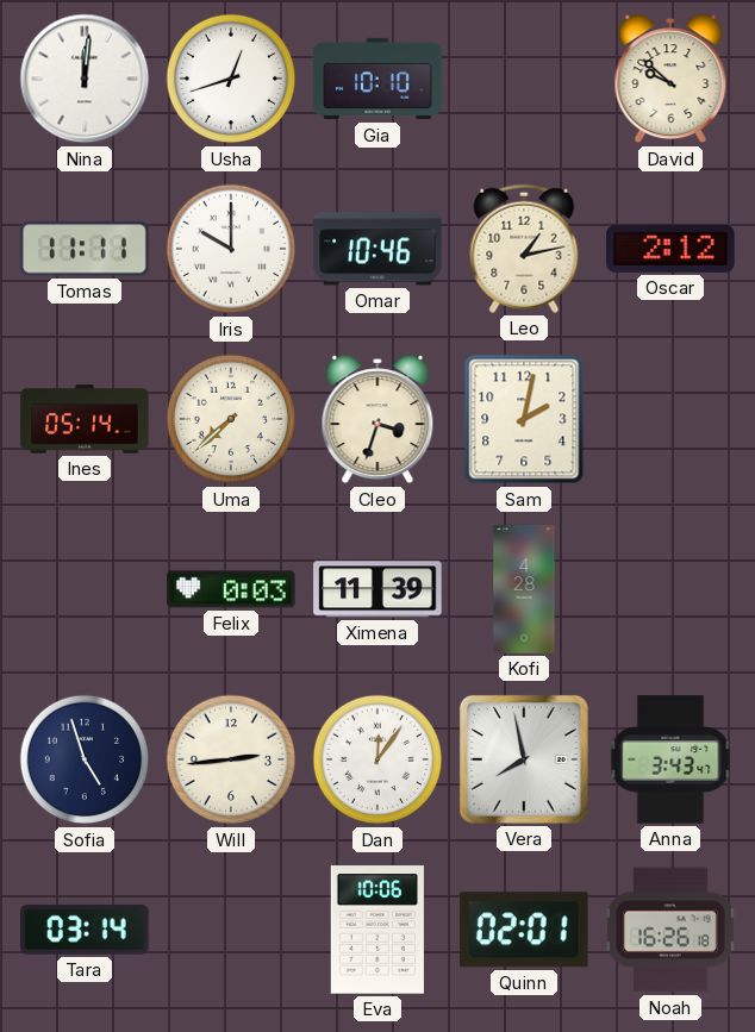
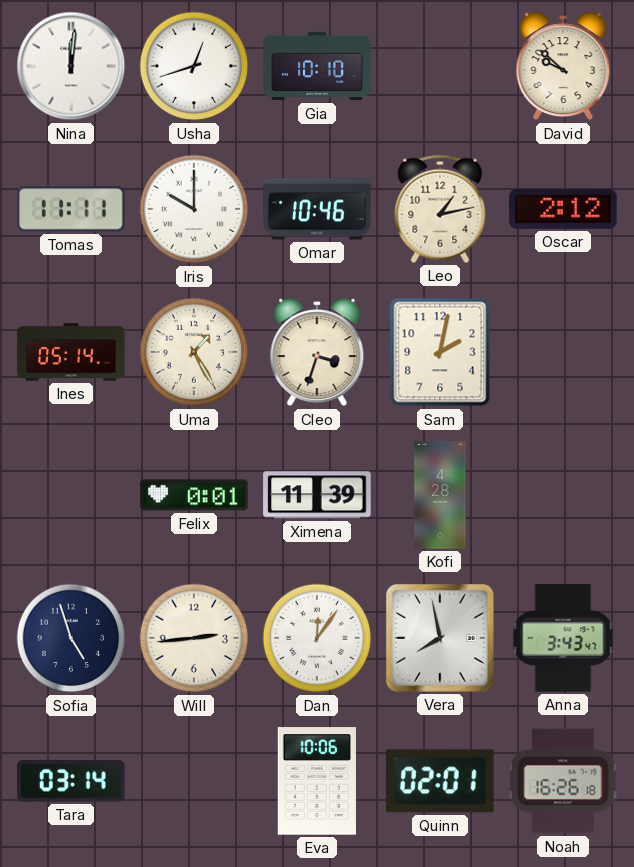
Uma: 7:38 -> 1:25 (194, 352)
Felix: 0:03 -> 0:01 (194, 495)
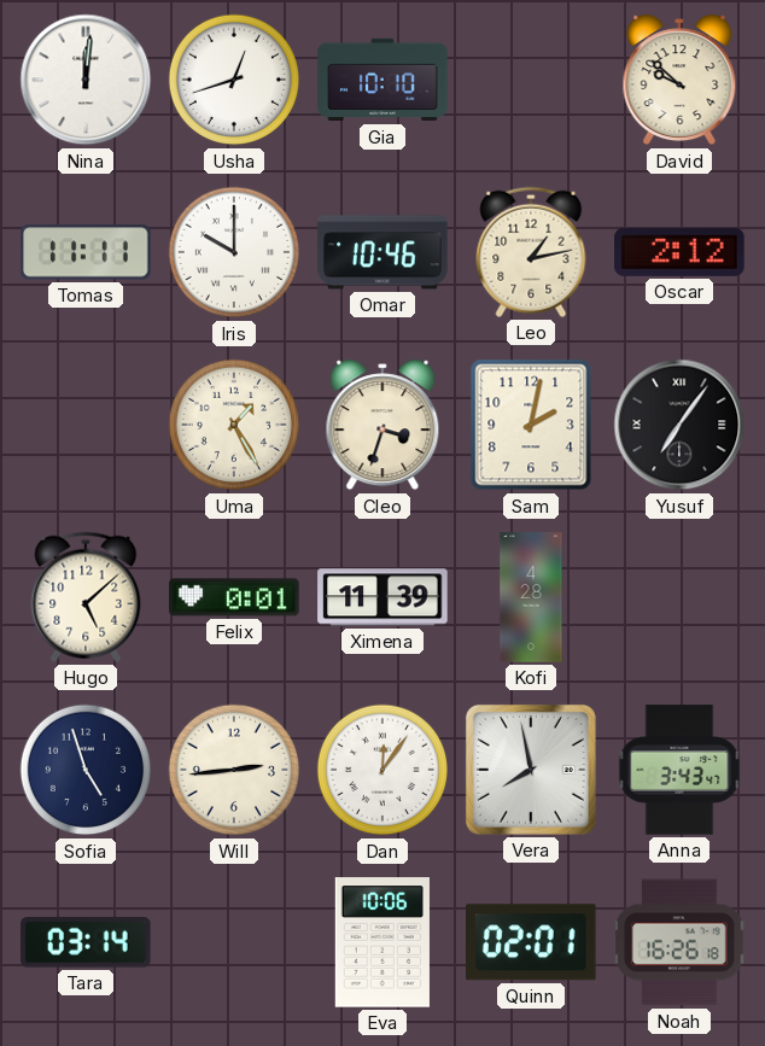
Ines: 05:14 -> none (71, 352)
Yusuf: none -> 7:06 (679, 425)
Hugo: none -> 5:08 (86, 597)
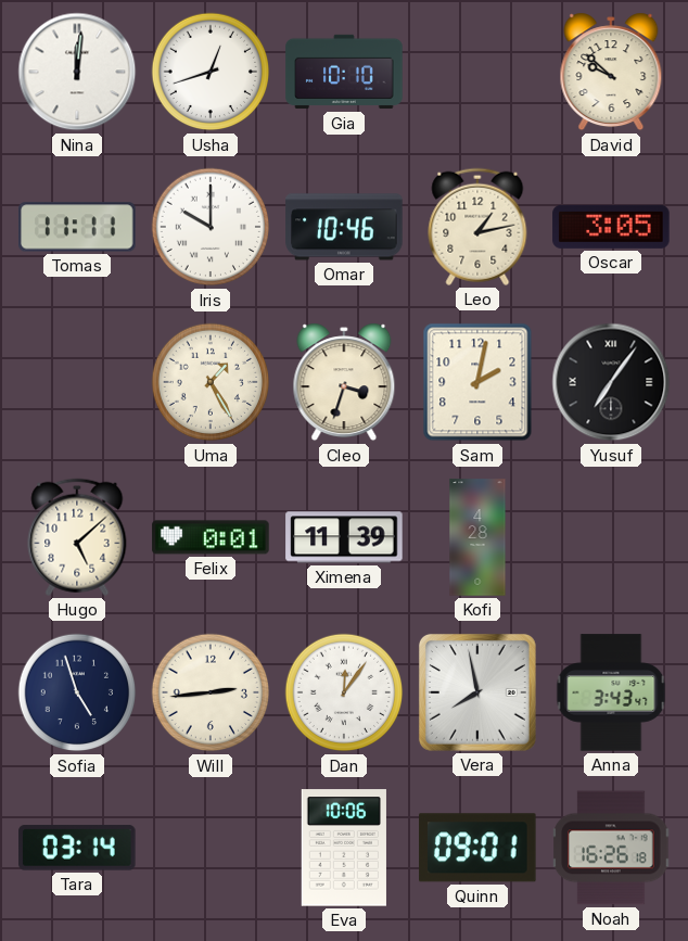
Oscar: 2:12 -> 3:05 (611, 227)
Quinn: 02:01 -> 09:01 (479, 848)
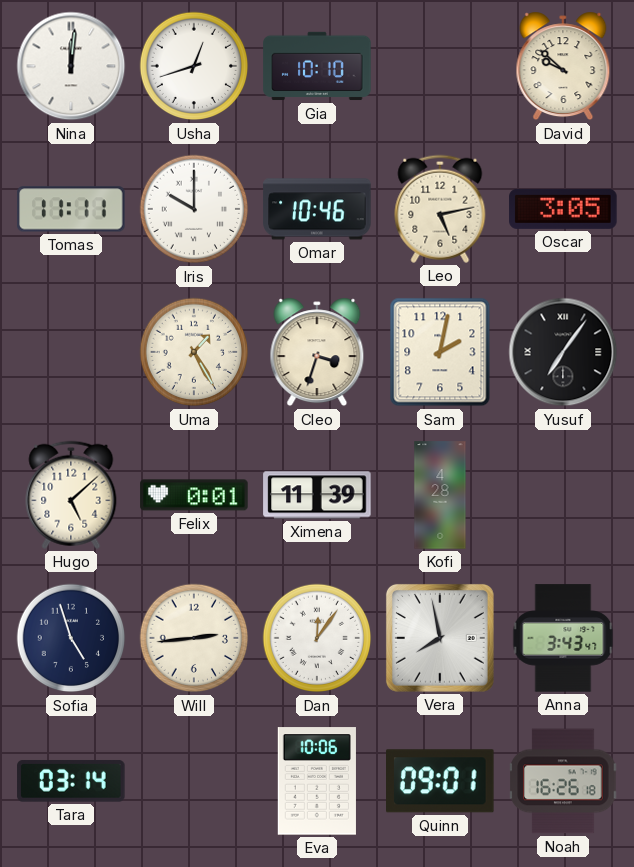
Leo: 1:13 -> 5:13 (440, 209)
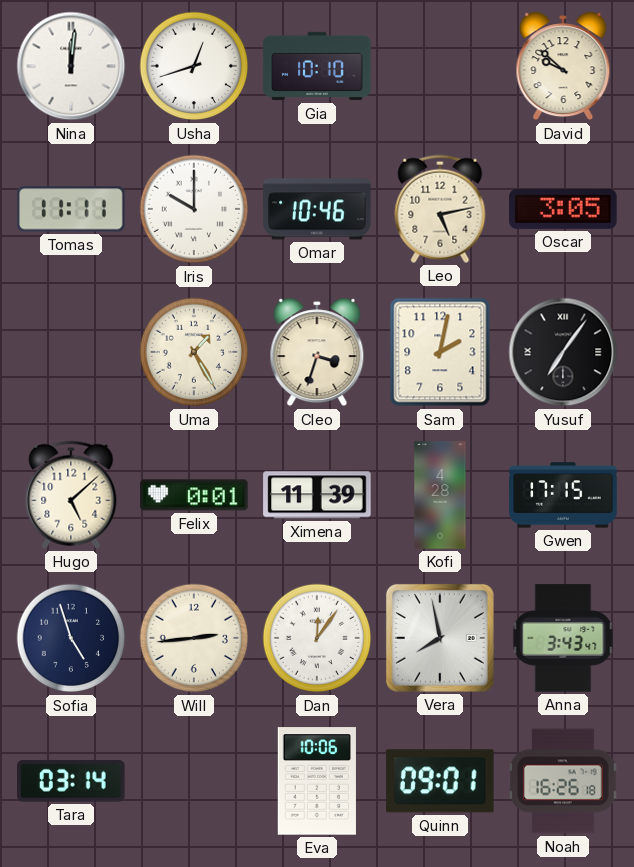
Gwen: none -> 17:15 (563, 495)
